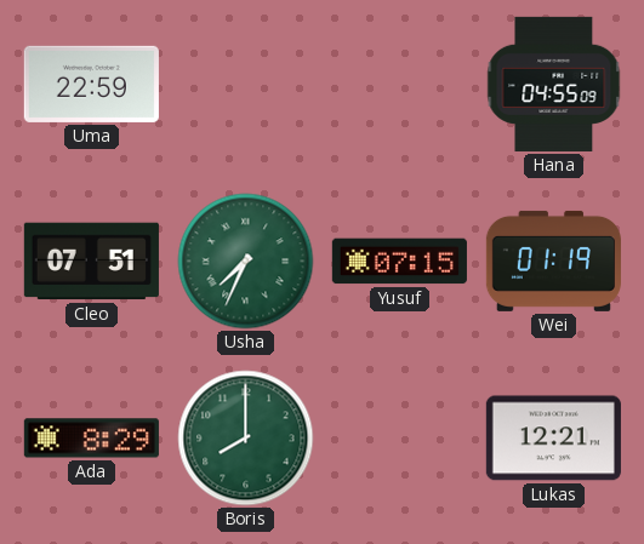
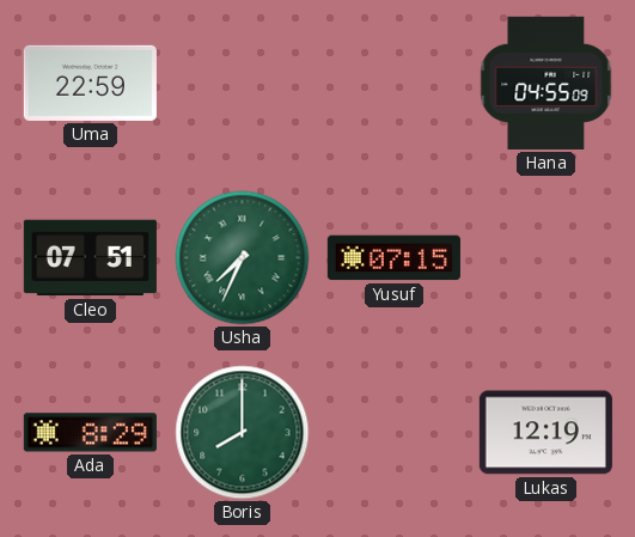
Wei: 01:19 -> none (553, 260)
Lukas: 12:21 -> 12:19 (545, 433)
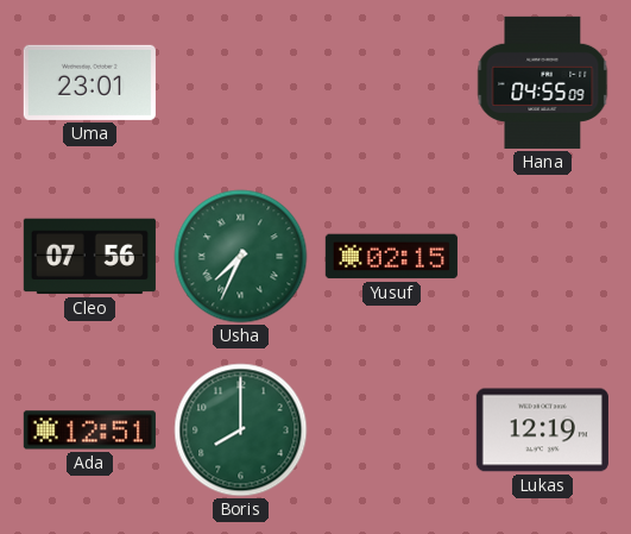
Uma: 22:59 -> 23:01 (89, 82)
Cleo: 07:51 -> 07:56 (89, 257)
Yusuf: 07:15 -> 02:15 (391, 257)
Ada: 8:29 -> 12:51 (89, 431)
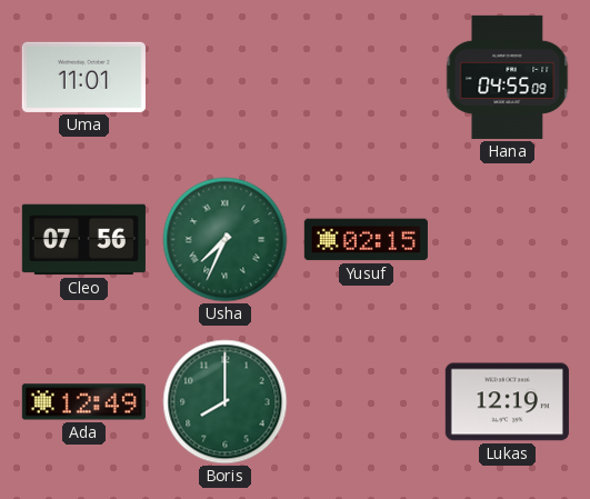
Uma: 23:01 -> 11:01 (83, 77)
Ada: 12:51 -> 12:49 (83, 402)
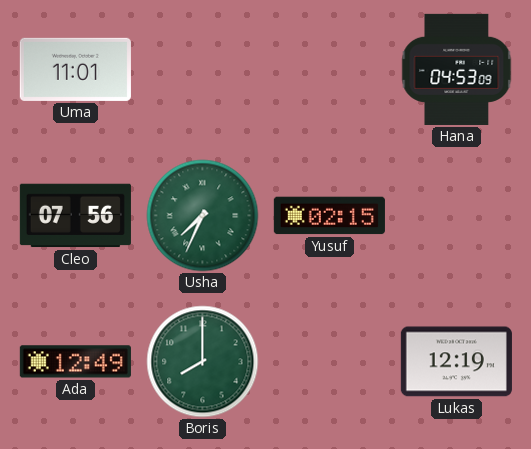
Hana: 04:55 -> 04:53 (457, 69)
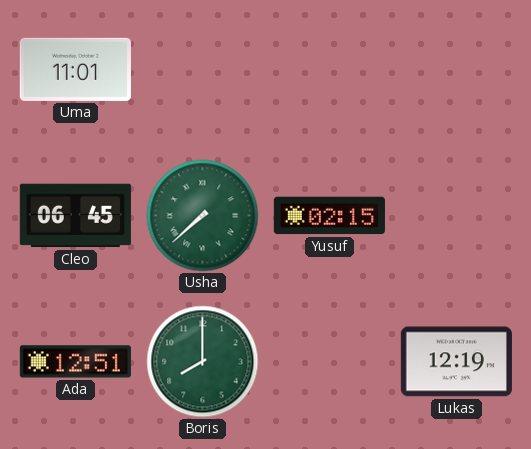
Hana: 04:53 -> none (457, 69)
Cleo: 07:56 -> 06:45 (75, 216)
Usha: 7:34 -> 7:38 (203, 216)
Ada: 12:49 -> 12:51 (75, 362)
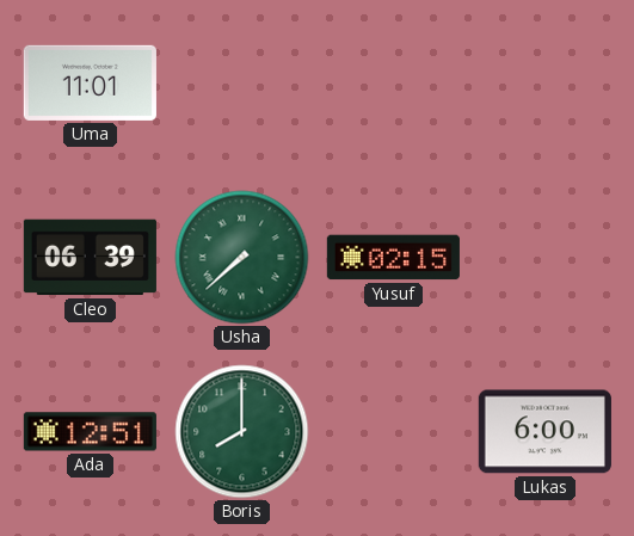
Cleo: 06:45 -> 06:39 (90, 258)
Lukas: 12:19 -> 6:00 (544, 432)
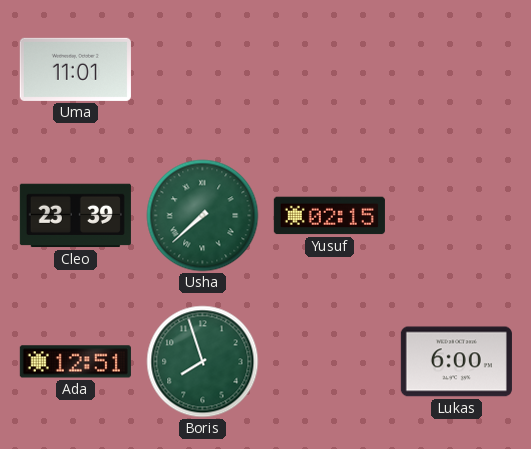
Cleo: 06:39 -> 23:39 (75, 216)
Boris: 8:00 -> 7:57 (203, 362)
